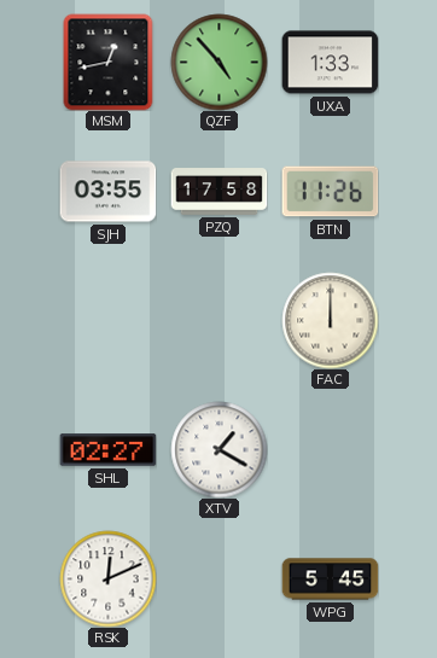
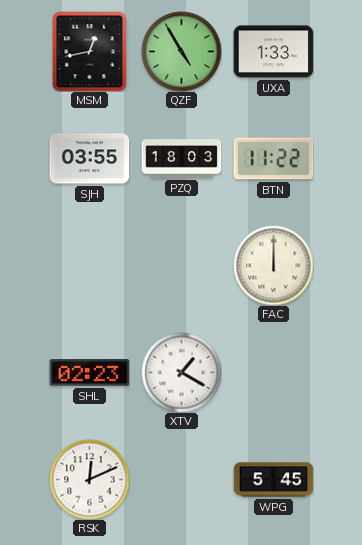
QZF: 4:53 -> 4:55 (181, 51)
PZQ: 17:58 -> 18:03 (181, 159)
BTN: 11:26 -> 11:22 (273, 159)
SHL: 02:27 -> 02:23 (89, 373)
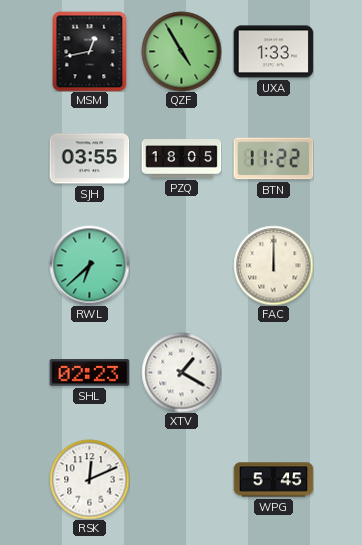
PZQ: 18:03 -> 18:05 (181, 159)
RWL: none -> 6:38 (89, 265)
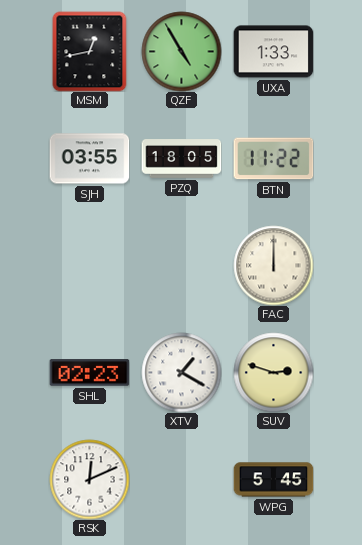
RWL: 6:38 -> none (89, 265)
SUV: none -> 2:48 (273, 372)
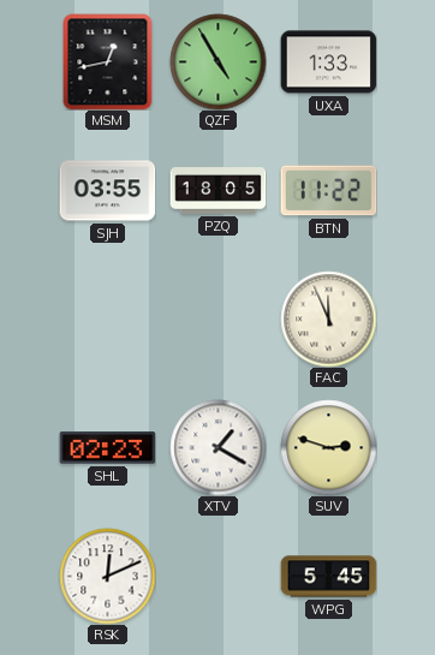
FAC: 12:00 -> 11:56 (328, 318)
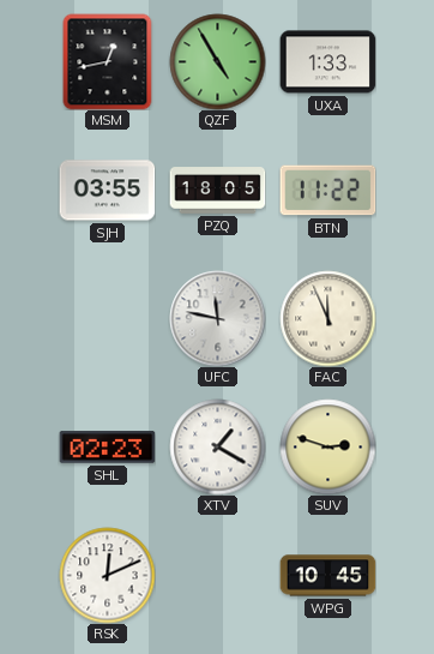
UFC: none -> 11:47 (217, 318)
WPG: 5:45 -> 10:45 (327, 576)
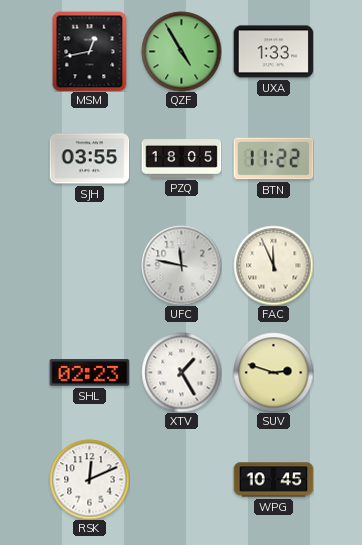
XTV: 1:20 -> 1:25 (181, 372)
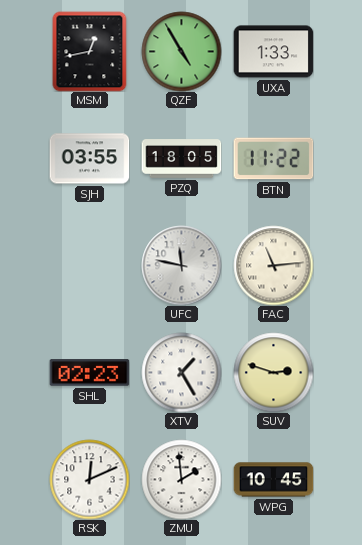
FAC: 11:56 -> 11:14 (273, 265)
ZMU: none -> 1:59 (181, 479)
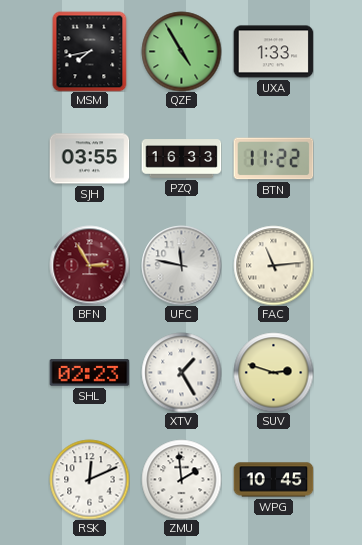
MSM: 12:43 -> 7:43 (90, 51)
PZQ: 18:05 -> 16:33 (181, 159)
BFN: none -> 2:55 (89, 265)
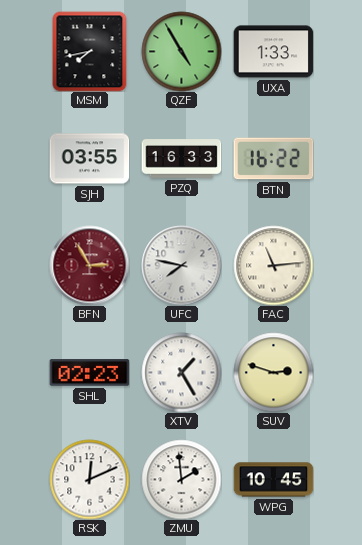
BTN: 11:22 -> 16:22 (273, 159)
UFC: 11:47 -> 7:47 (181, 265)
